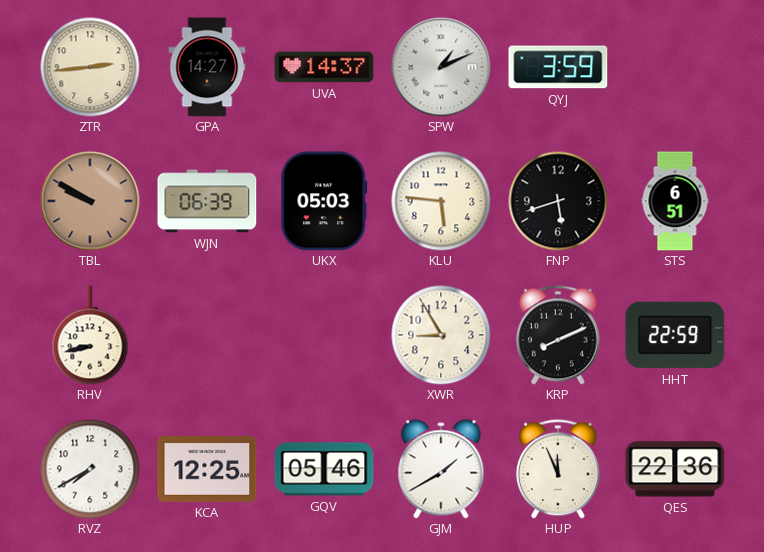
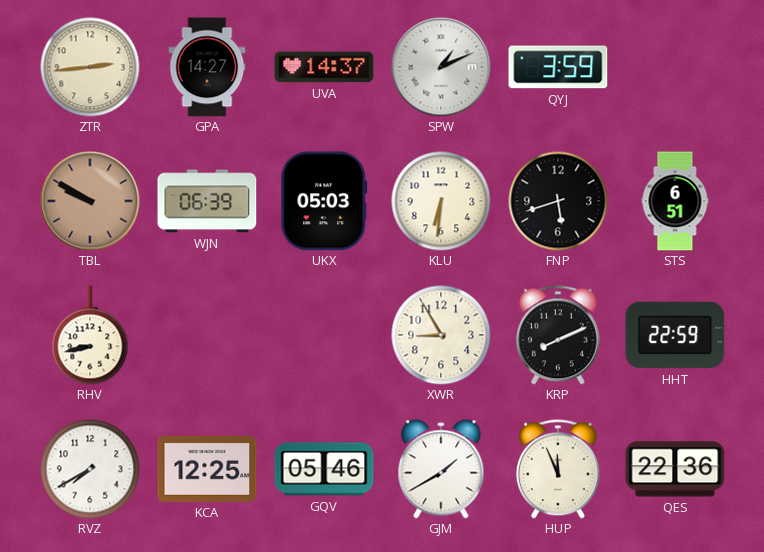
KLU: 5:46 -> 6:31 (441, 201)
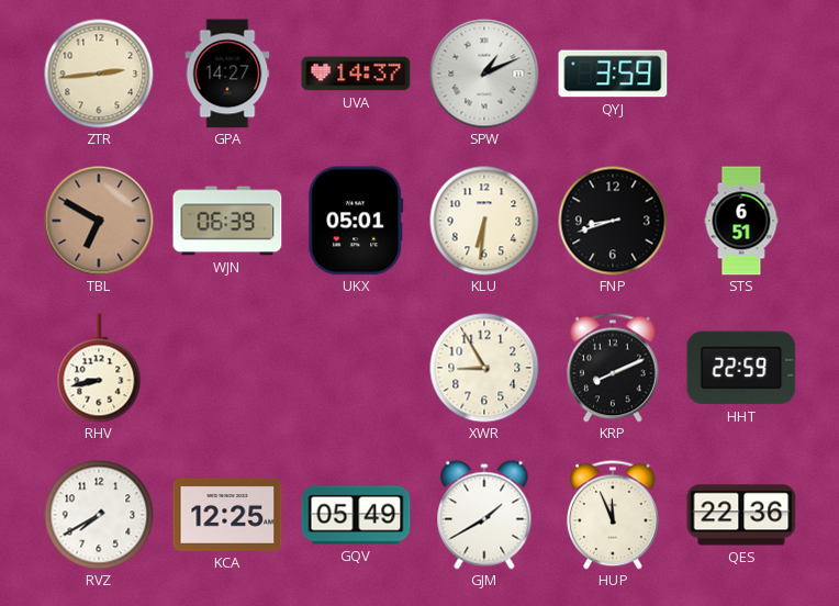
TBL: 9:50 -> 6:50 (99, 221)
UKX: 05:03 -> 05:01 (356, 221)
FNP: 5:42 -> 8:42 (613, 221)
GQV: 05:46 -> 05:49 (356, 515)
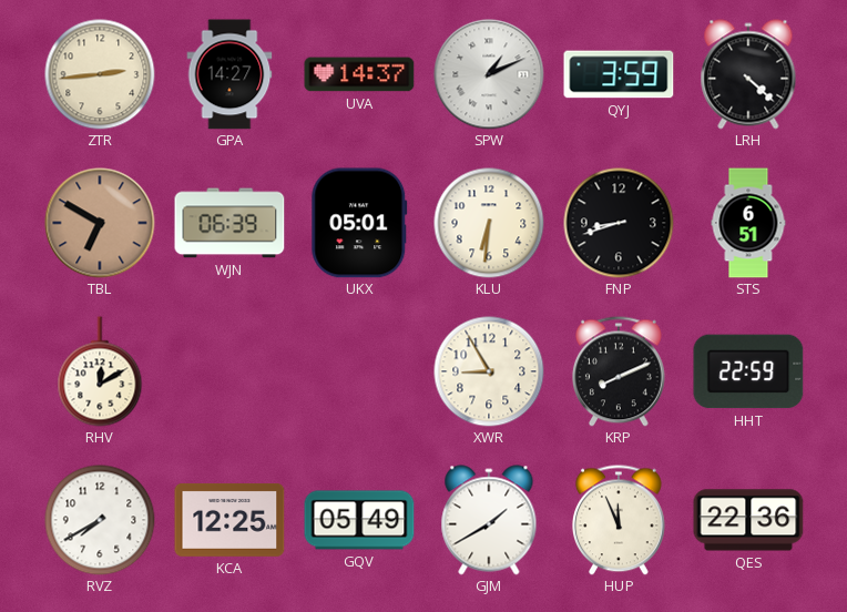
LRH: none -> 4:22 (748, 74)
RHV: 8:43 -> 12:10 (100, 371)
